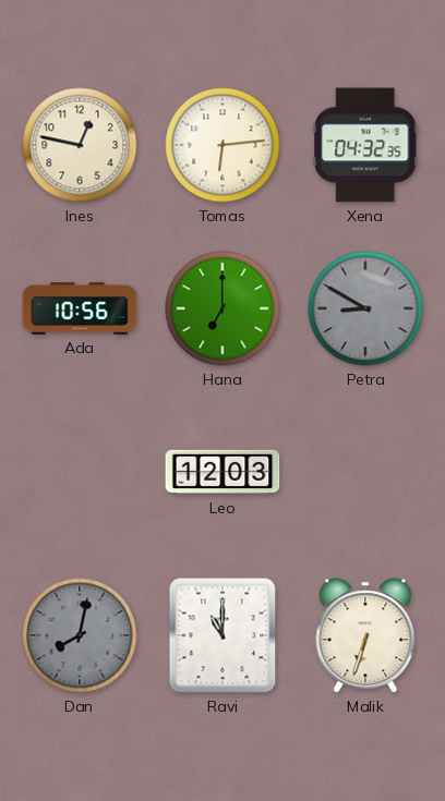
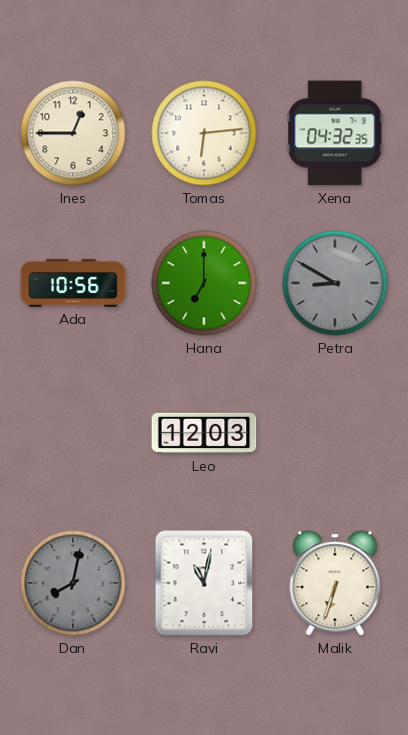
Ines: 12:47 -> 12:45 (73, 133)
Ravi: 11:00 -> 11:02 (204, 583)
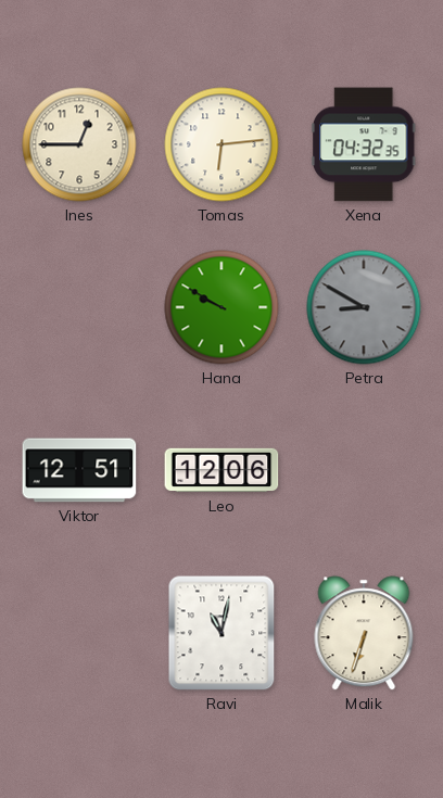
Ada: 10:56 -> none (73, 283)
Hana: 7:00 -> 9:50 (221, 307)
Viktor: none -> 12:51 (79, 470)
Leo: 12:03 -> 12:06 (221, 470)
Dan: 8:02 -> none (73, 583)
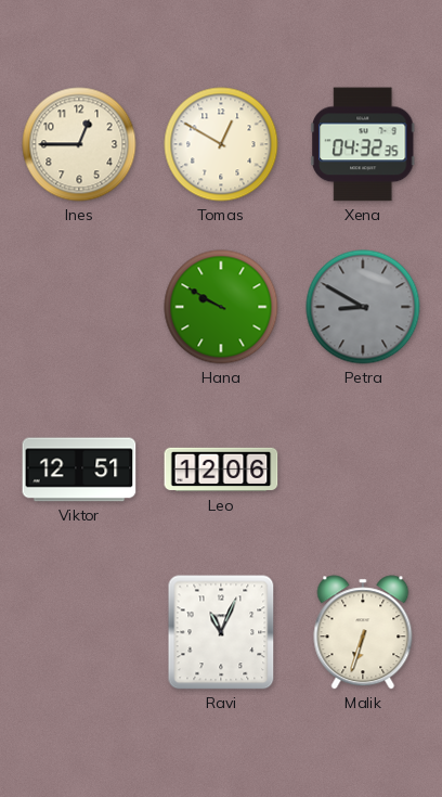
Tomas: 6:14 -> 12:50 (221, 144)
Ravi: 11:02 -> 11:04 (221, 632)
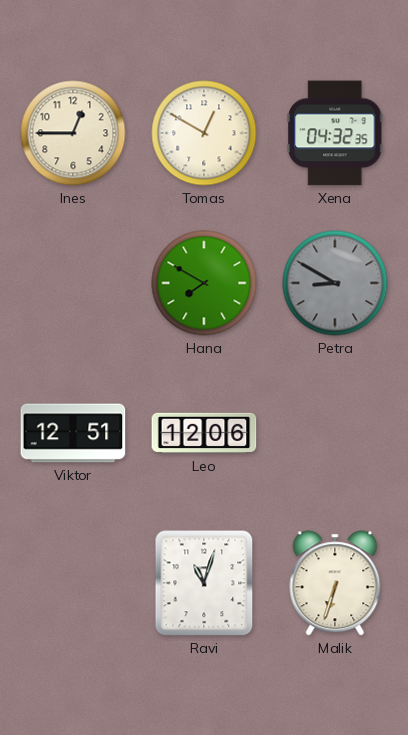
Hana: 9:50 -> 7:50 (204, 283)
Ravi: 11:04 -> 11:03 (204, 583)
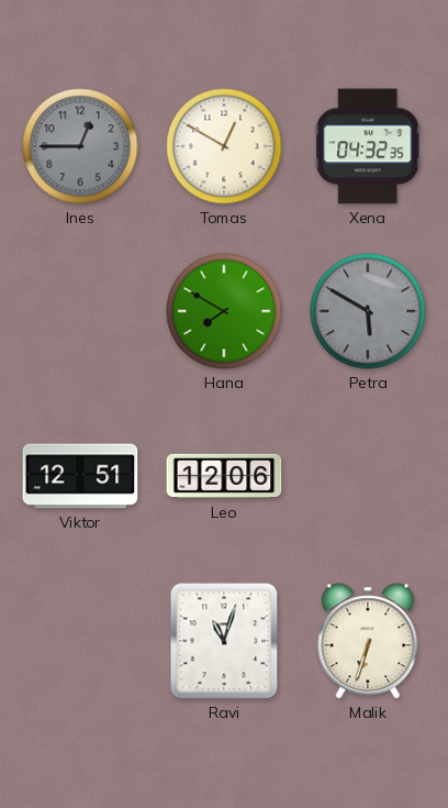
Ines dial: cream -> grey (80, 146)
Petra: 8:50 -> 5:50 (368, 311)
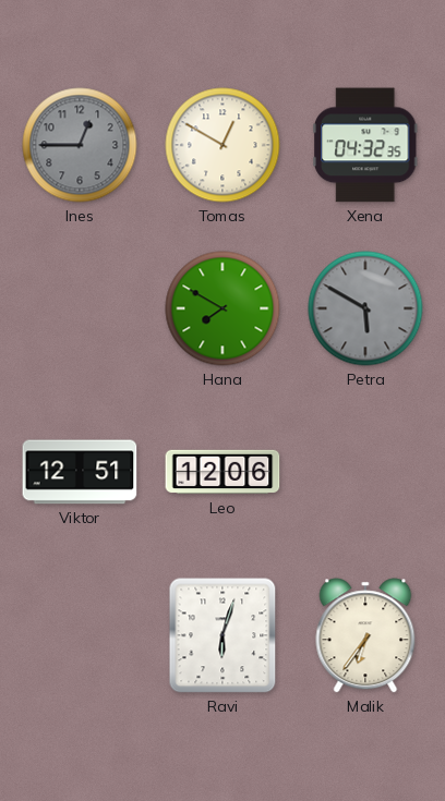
Ravi: 11:03 -> 6:03 (222, 635)
Malik: 6:33 -> 6:36 (365, 635)
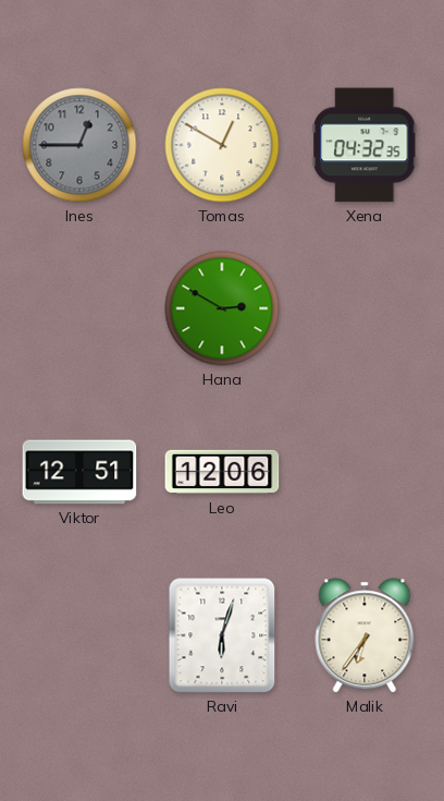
Hana: 7:50 -> 2:50 (222, 308)
Petra: 5:50 -> none (365, 308)
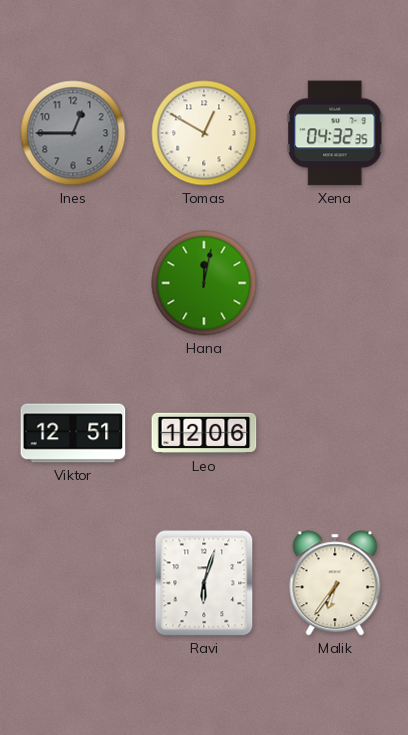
Hana: 2:50 -> 12:02 (204, 283)
